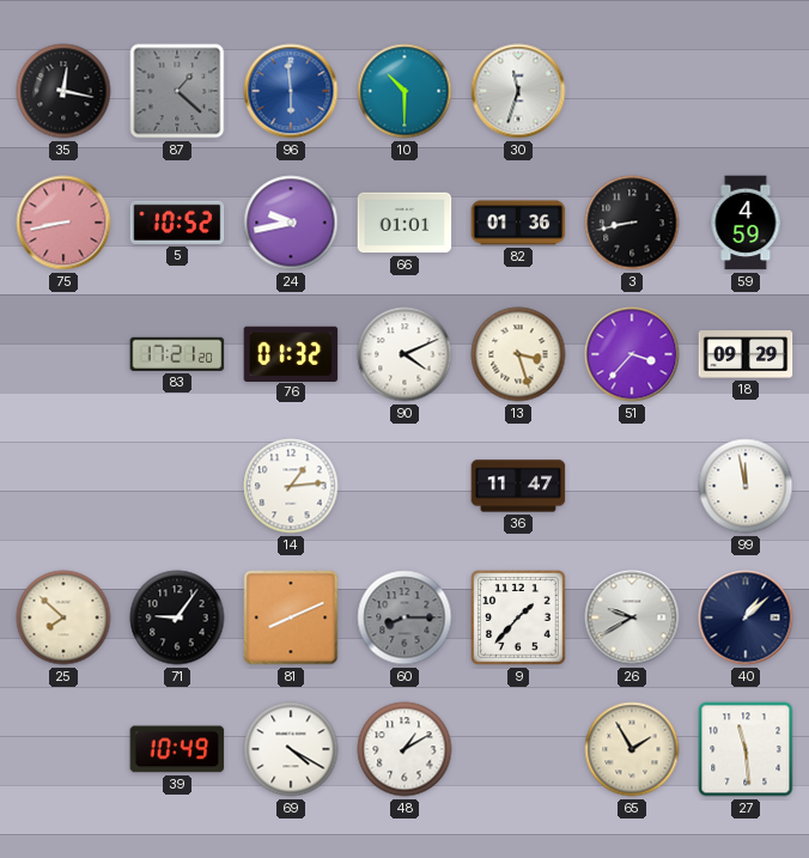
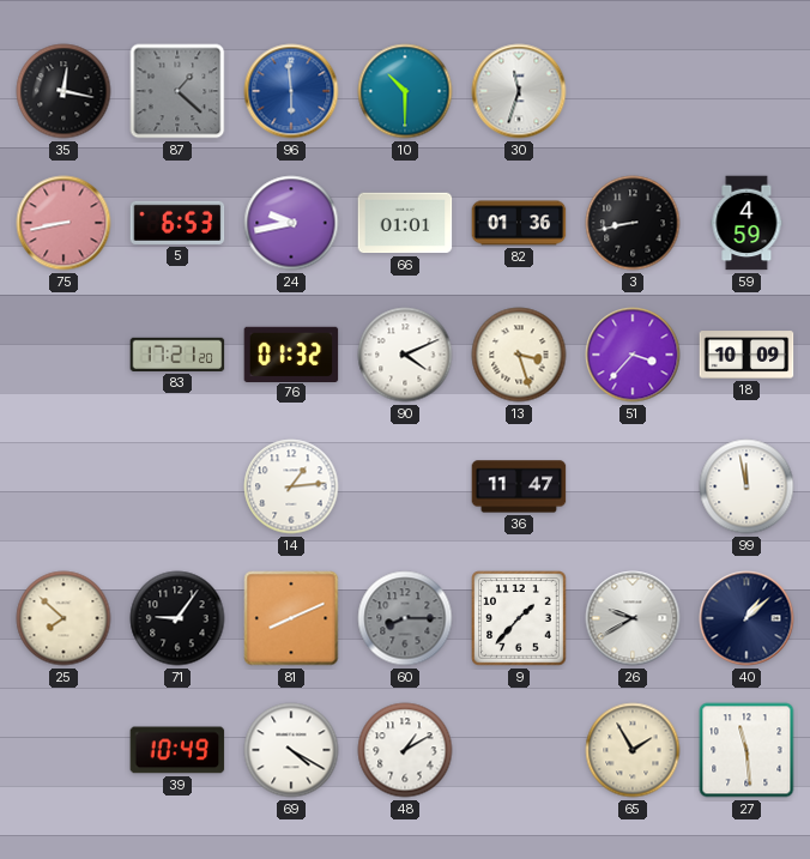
5: 10:52 -> 6:53 (177, 223)
18: 09:29 -> 10:09 (746, 355)
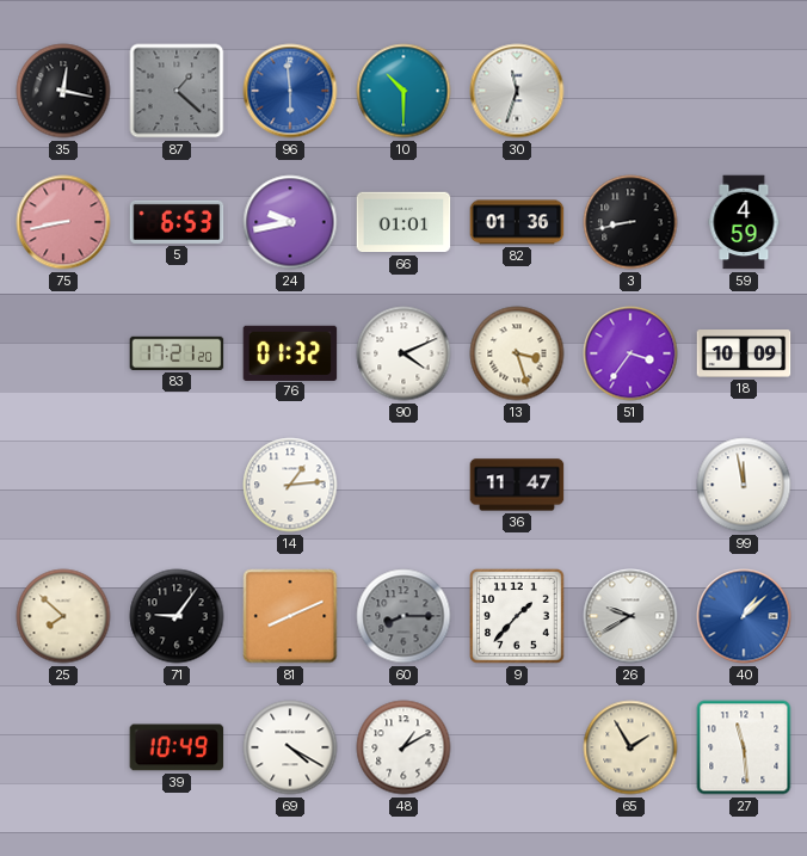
51: 3:37 -> 3:36 (630, 353)
40 dial: navy -> blue (744, 616)
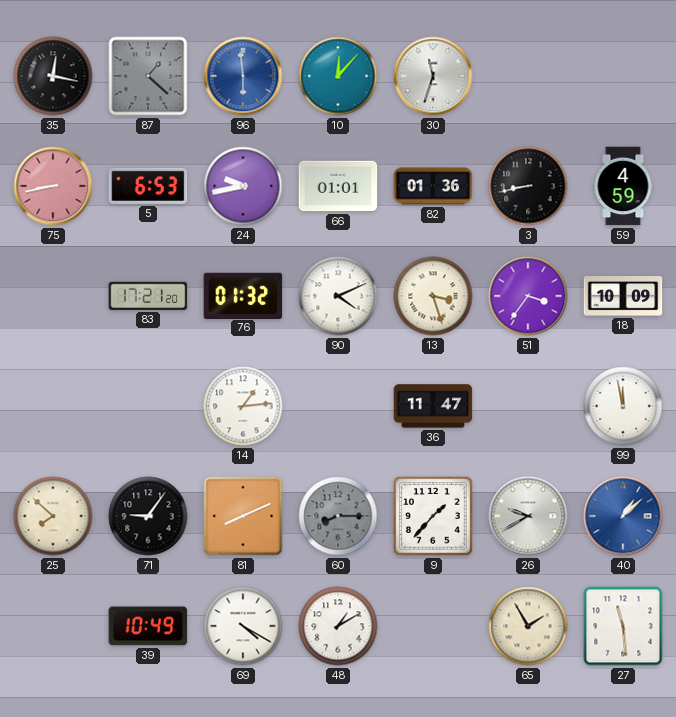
10: 10:30 -> 12:07 (338, 76)
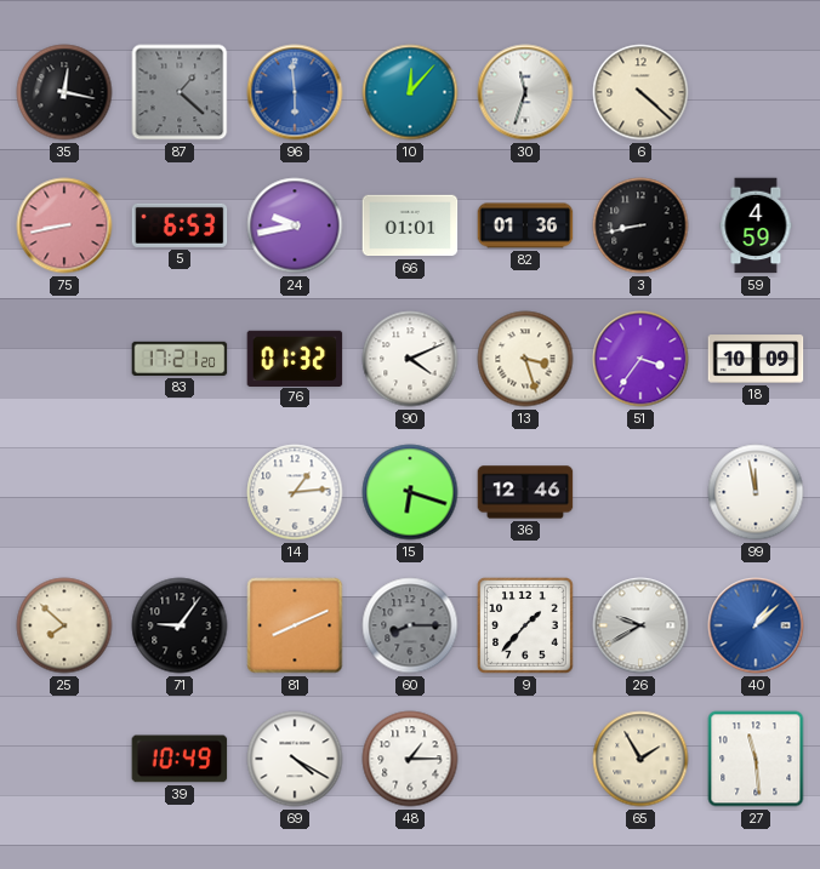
6: none -> 4:22 (640, 92)
15: none -> 6:18 (410, 492)
36: 11:47 -> 12:46 (525, 492)
48: 1:10 -> 1:15 (410, 759)
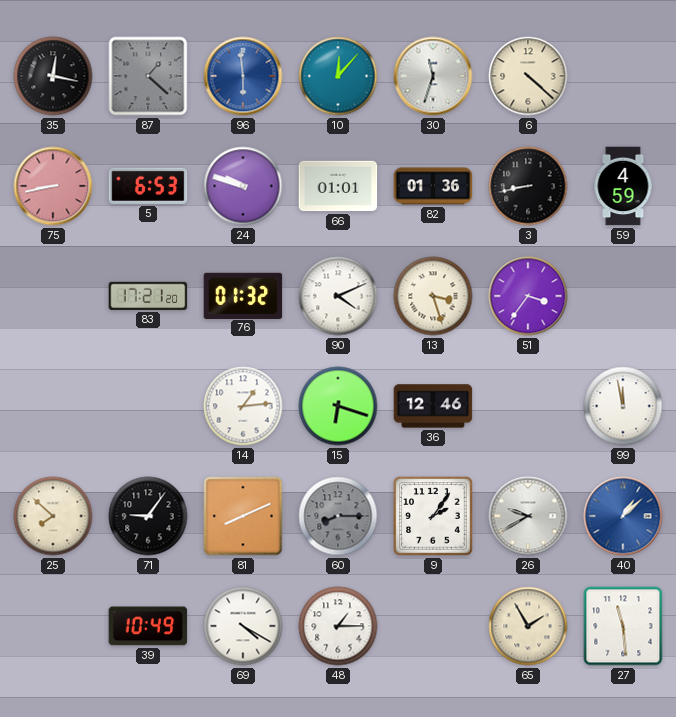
24: 9:43 -> 9:48 (243, 186)
18: 10:09 -> none (756, 359)
9: 1:37 -> 2:06 (433, 516)
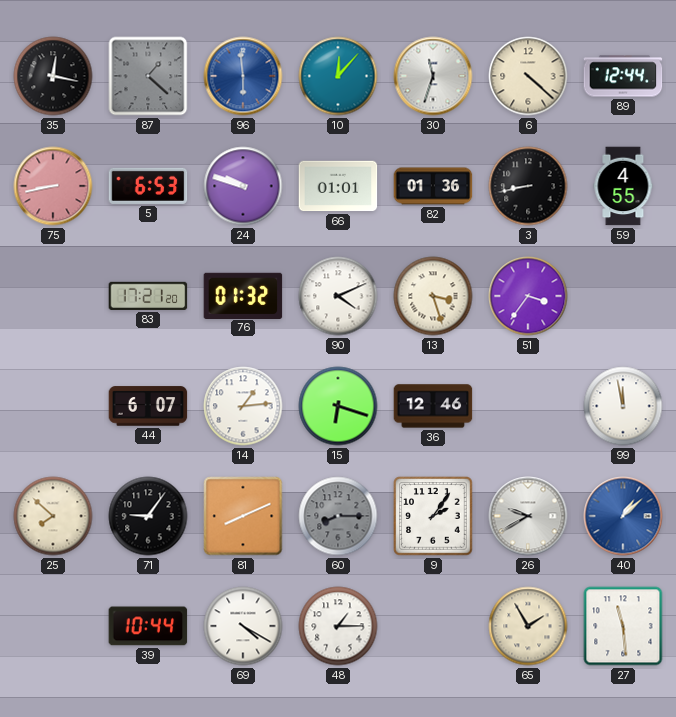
89: none -> 12:44 (623, 76)
59: 4:59 -> 4:55 (623, 186)
44: none -> 6:07 (148, 406)
39: 10:49 -> 10:44 (148, 626)
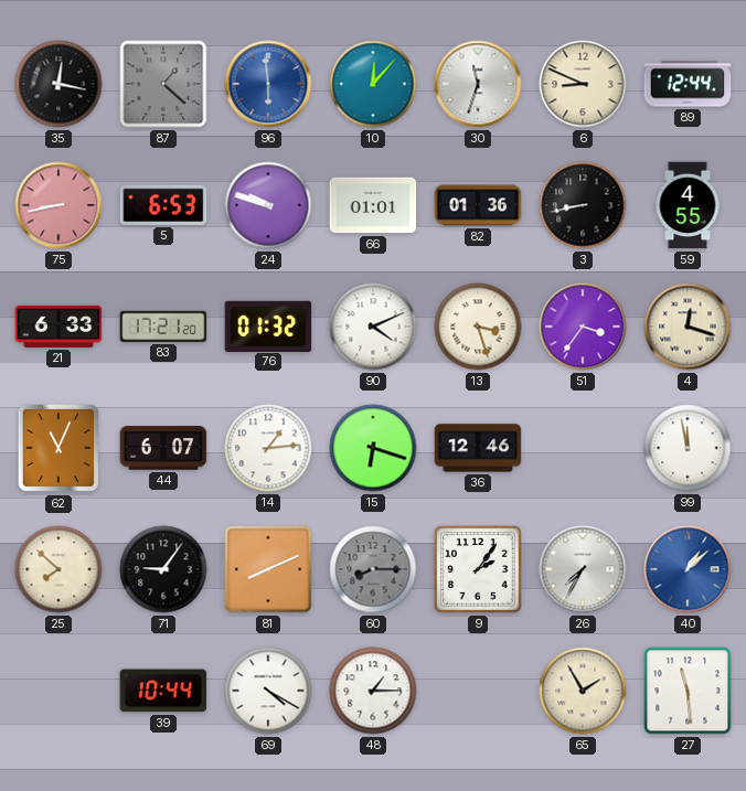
6: 4:22 -> 8:49 (583, 84)
21: none -> 6:33 (58, 327)
4: none -> 12:18 (688, 327)
62: none -> 11:04 (58, 448)
26: 9:40 -> 7:35 (583, 569)
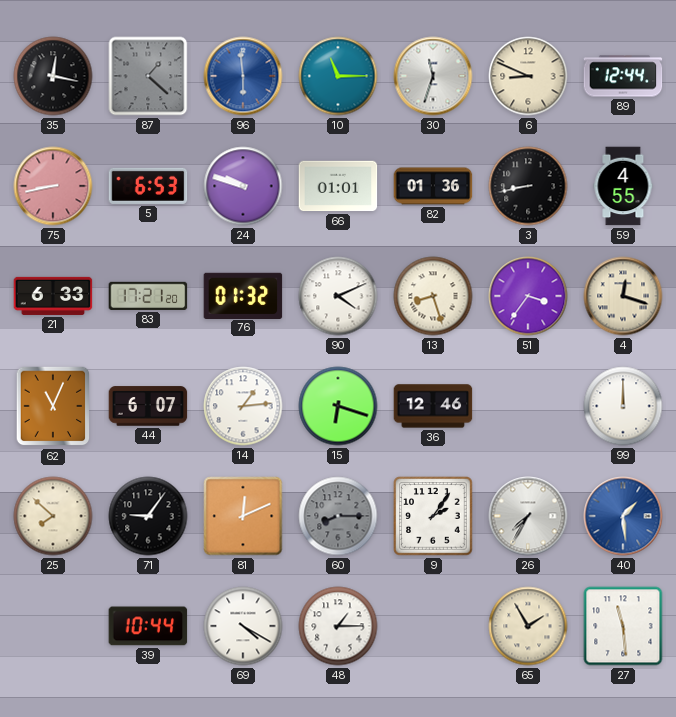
10: 12:07 -> 11:15 (338, 76)
13: 3:27 -> 8:27 (433, 296)
99: 11:58 -> 12:00 (623, 406)
81: 8:11 -> 12:11 (243, 516)
40: 1:08 -> 1:29 (623, 516)
